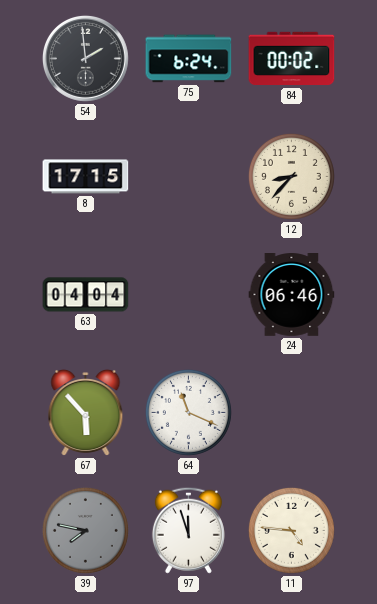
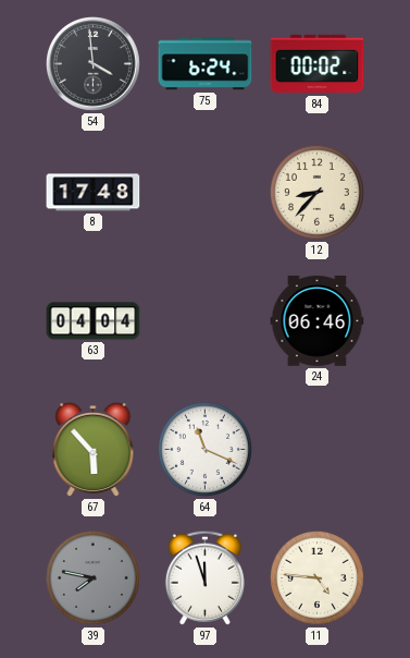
54: 1:59 -> 3:59 (92, 63)
8: 17:15 -> 17:48 (94, 193)
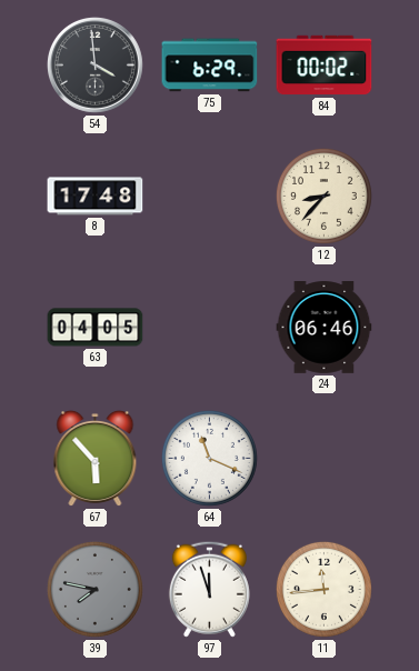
75: 6:24 -> 6:29 (210, 66)
63: 04:04 -> 04:05 (96, 328)
11: 4:46 -> 11:44 (323, 589)
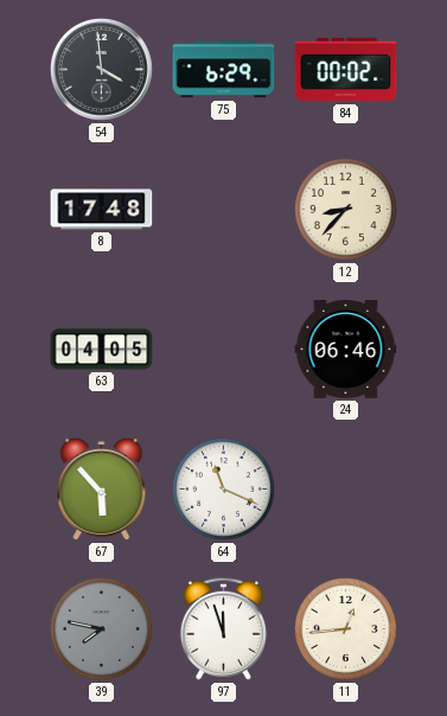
11: 11:44 -> 12:44 (345, 628)
